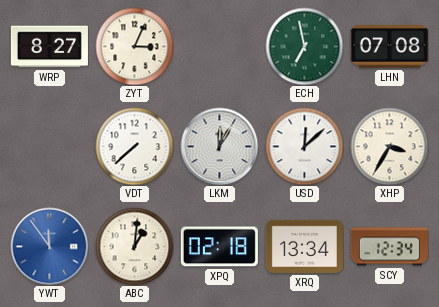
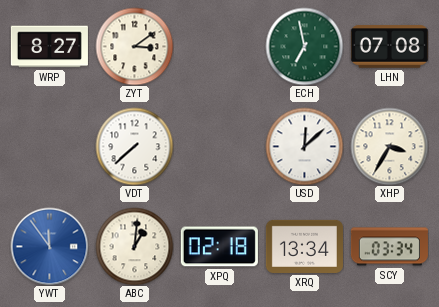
ZYT: 3:04 -> 3:09 (134, 46)
LKM: 12:05 -> none (219, 146)
SCY: 12:34 -> 03:34 (389, 247)
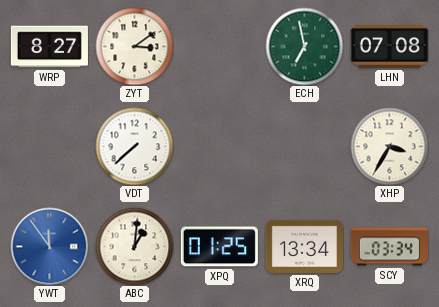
USD: 12:08 -> none (304, 146)
XPQ: 02:18 -> 01:25 (219, 247)
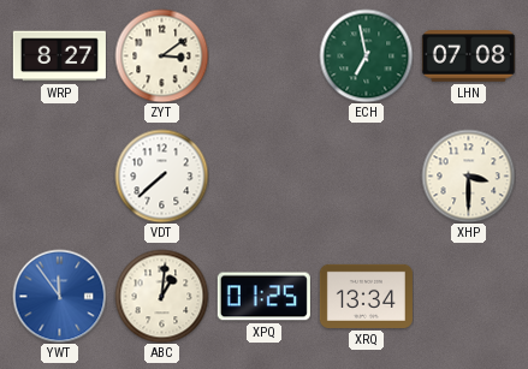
XHP: 3:35 -> 3:30 (468, 175)
SCY: 03:34 -> none (389, 247)
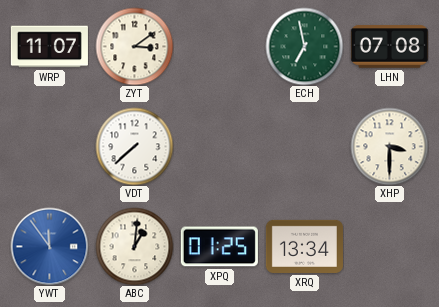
WRP: 8:27 -> 11:07 (49, 47)
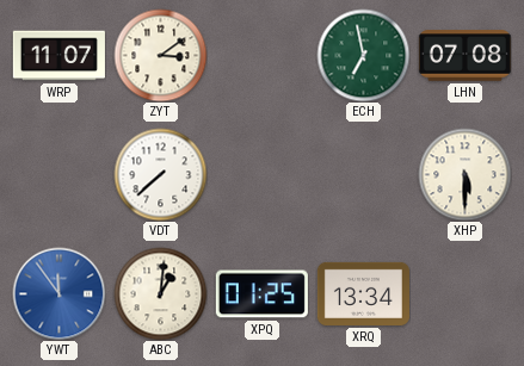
XHP: 3:30 -> 5:30 (464, 174)
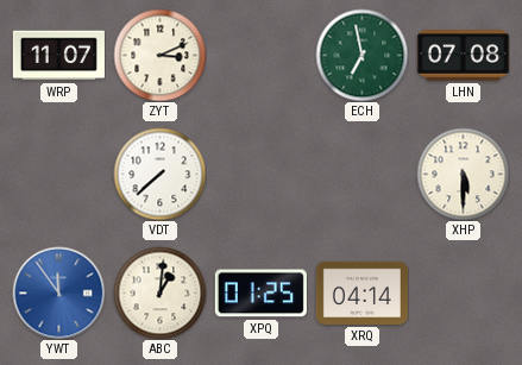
ZYT: 3:09 -> 3:11 (159, 55)
XRQ: 13:34 -> 04:14 (361, 292)
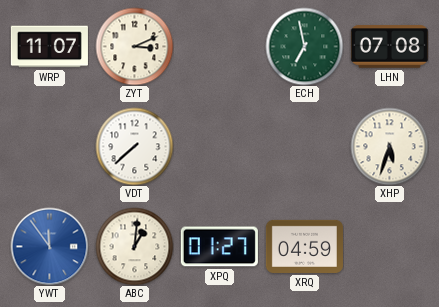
XHP: 5:30 -> 5:33 (389, 146)
XPQ: 01:25 -> 01:27 (219, 247)
XRQ: 04:14 -> 04:59 (304, 246)
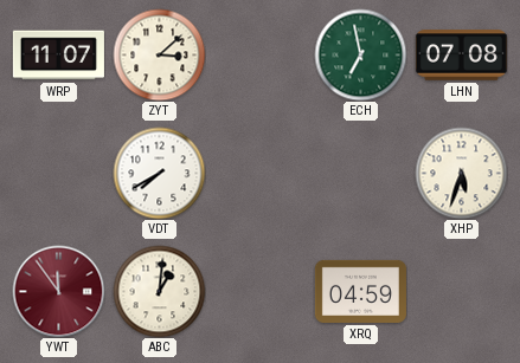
ZYT: 3:11 -> 3:08 (159, 54)
VDT: 7:38 -> 7:40 (159, 173)
YWT dial: blue -> burgundy (58, 291)
XPQ: 01:27 -> none (219, 247)
